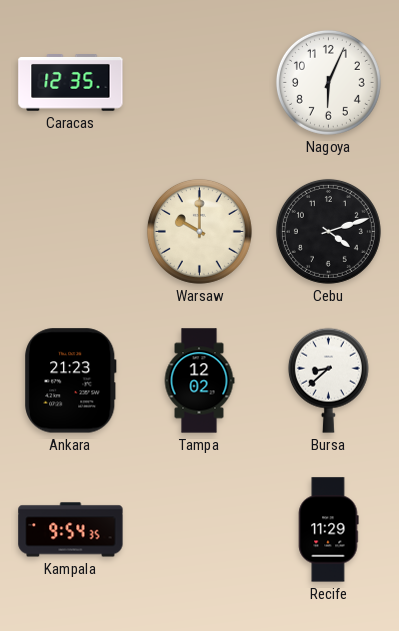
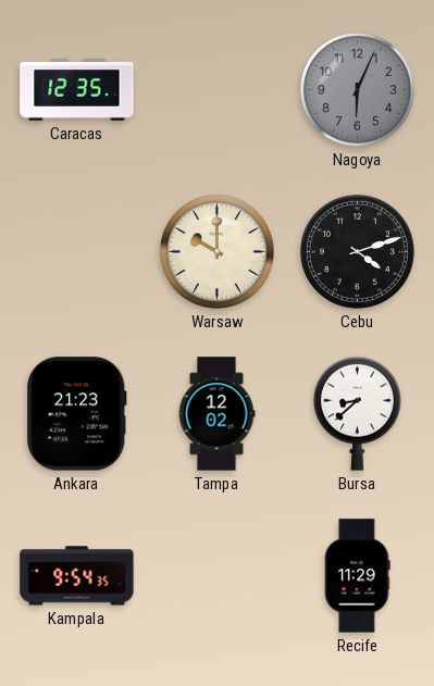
Nagoya dial: white -> grey (357, 89)
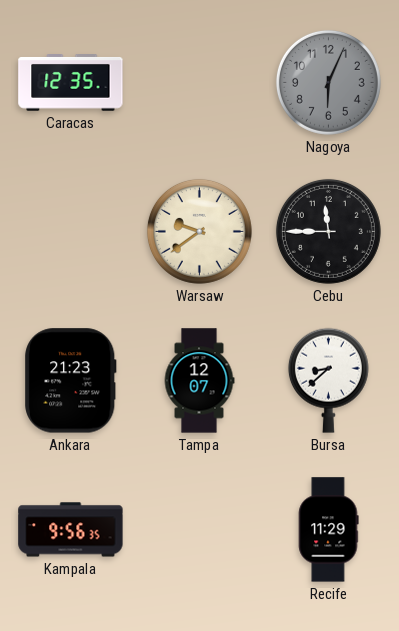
Warsaw: 10:00 -> 9:39 (199, 231)
Cebu: 4:12 -> 11:45 (328, 231)
Tampa: 12:02 -> 12:07 (199, 381)
Kampala: 9:54 -> 9:56 (71, 530)
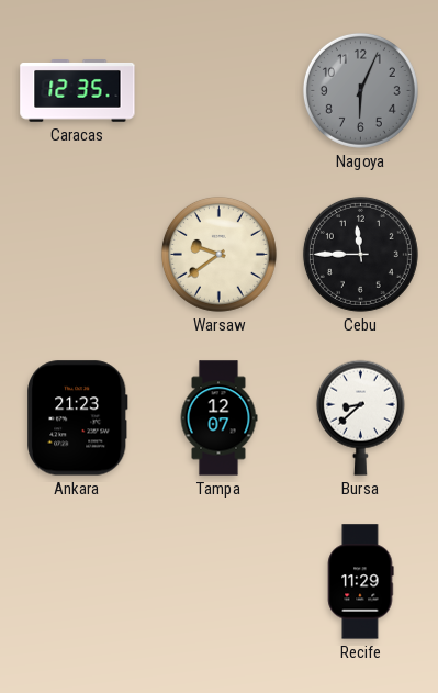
Kampala: 9:56 -> none (71, 530)
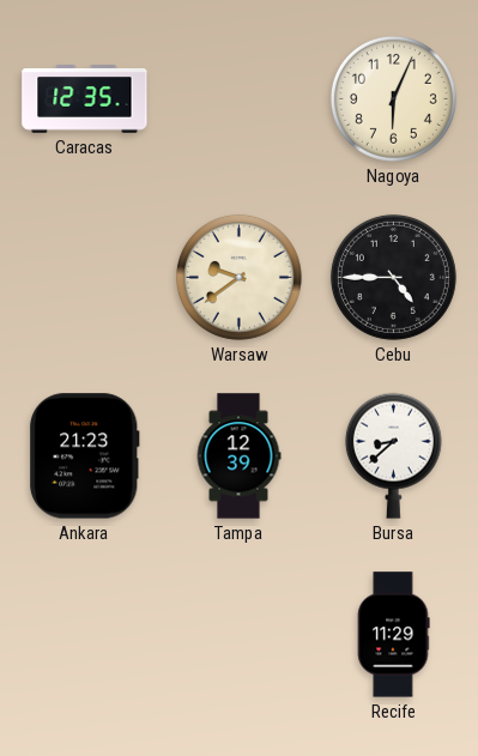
Nagoya dial: grey -> cream (393, 98)
Cebu: 11:45 -> 4:45 (393, 277)
Tampa: 12:07 -> 12:39 (238, 456)
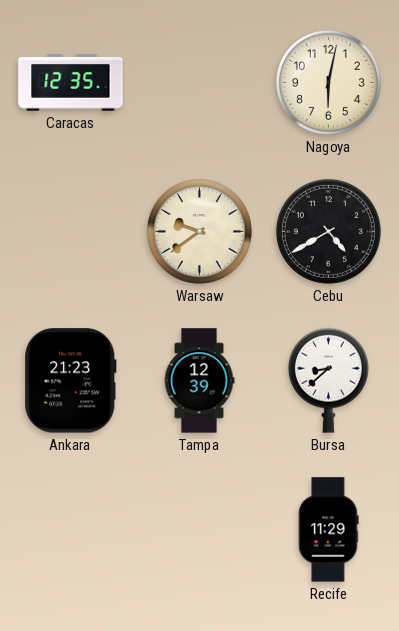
Nagoya: 6:04 -> 6:02 (328, 82)
Cebu: 4:45 -> 4:40 (328, 231)
